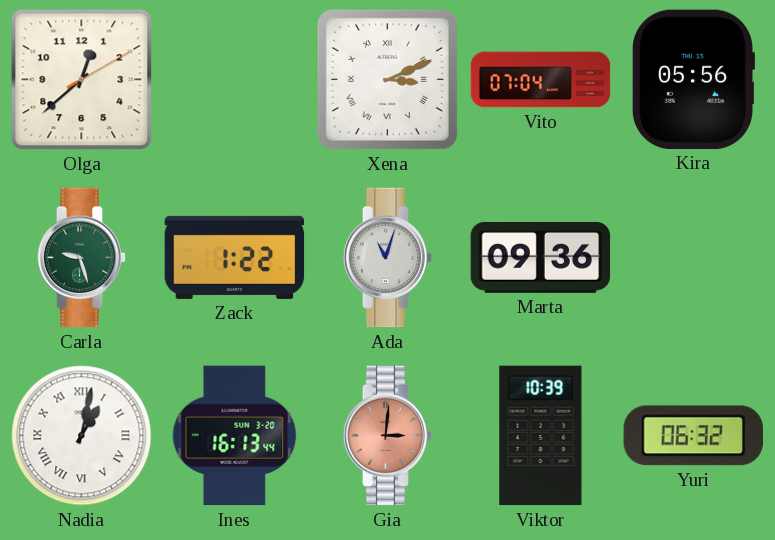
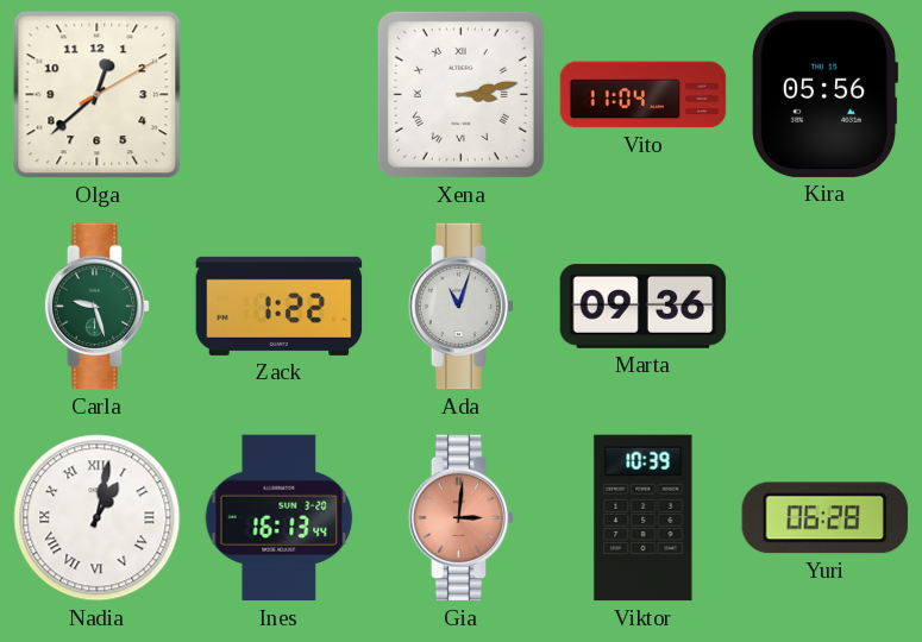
Xena: 3:11 -> 3:13 (460, 94)
Vito: 07:04 -> 11:04 (644, 95)
Yuri: 06:32 -> 06:28 (824, 518)
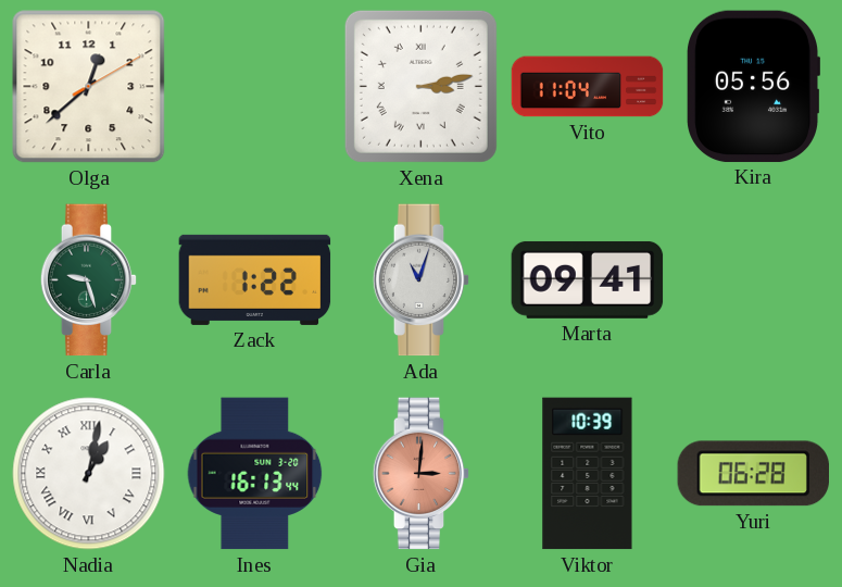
Marta: 09:36 -> 09:41 (588, 279)
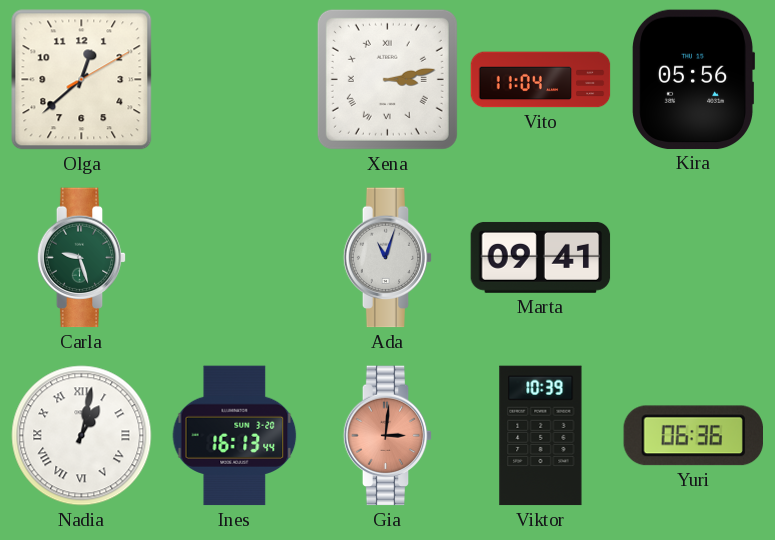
Zack: 1:22 -> none (255, 279)
Yuri: 06:28 -> 06:36 (693, 436)
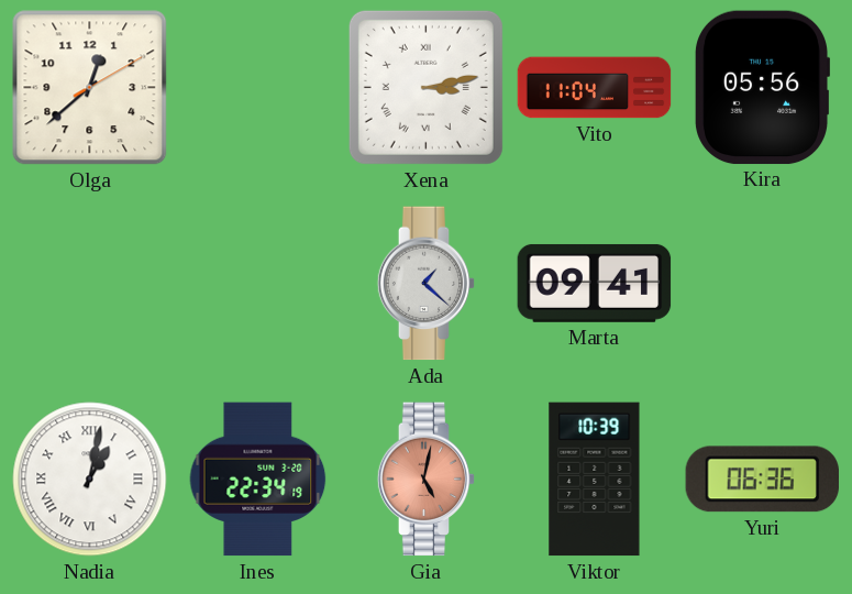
Carla: 9:27 -> none (82, 258)
Ada: 11:03 -> 1:22 (427, 284)
Ines: 16:13 -> 22:34 (258, 480)
Gia: 3:01 -> 5:02 (427, 480)
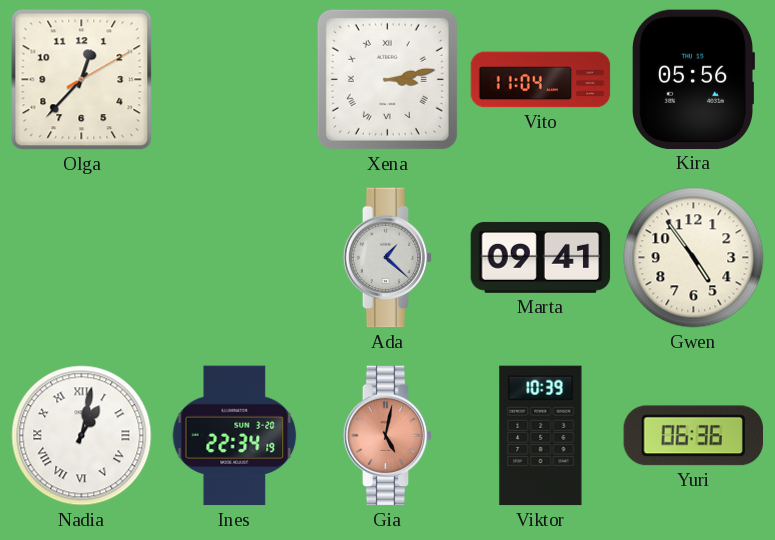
Olga: 12:38 -> 12:37 (82, 80)
Gwen: none -> 4:54 (694, 258)
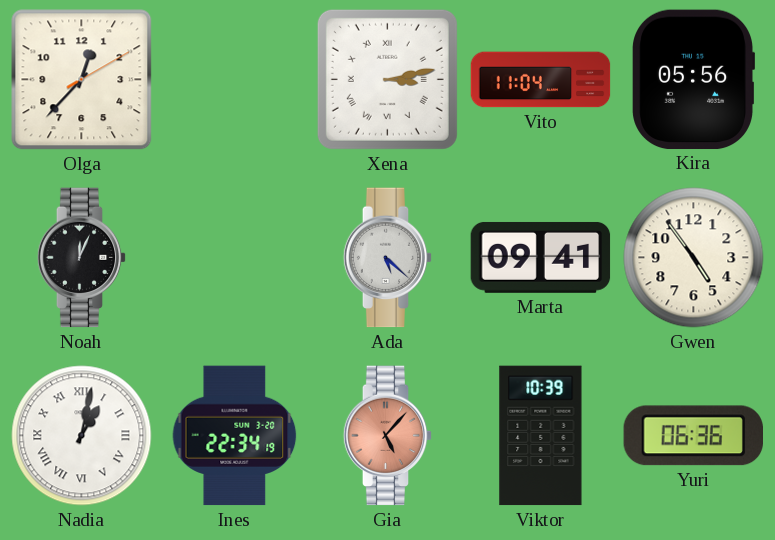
Noah: none -> 12:04 (82, 258)
Ada: 1:22 -> 5:22 (388, 258)
Gia: 5:02 -> 5:07 (388, 436)
